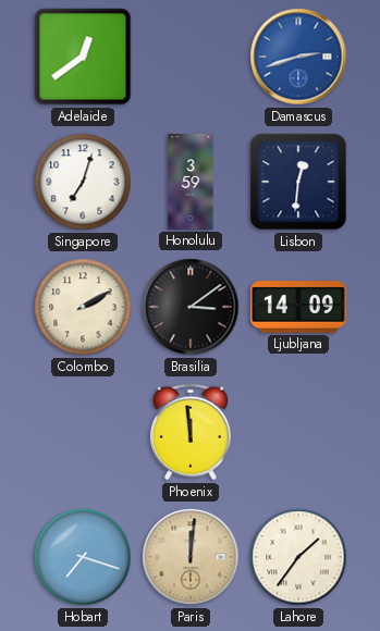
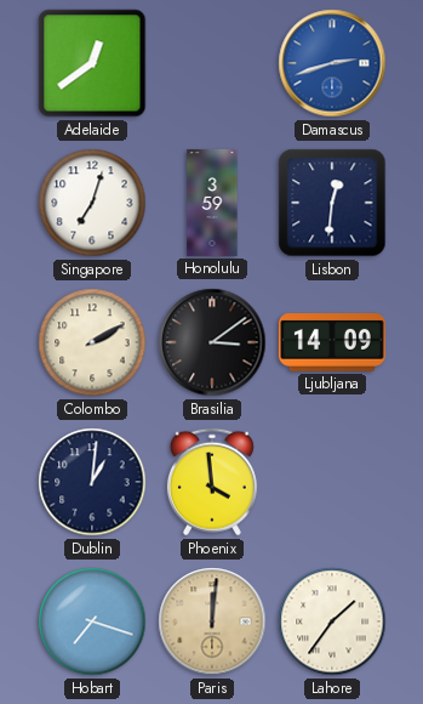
Dublin: none -> 1:01 (92, 482)
Phoenix: 11:59 -> 3:59 (212, 482)
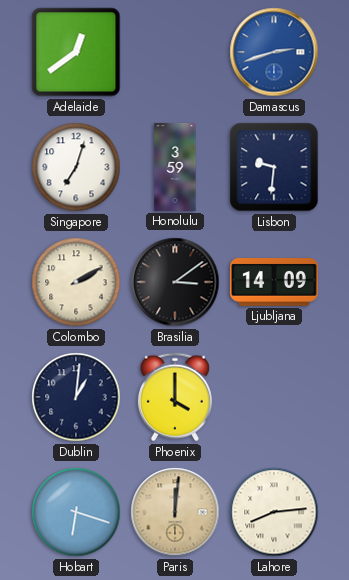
Lisbon: 12:31 -> 9:31 (274, 167)
Phoenix: 3:59 -> 4:00 (175, 397)
Hobart: 7:18 -> 6:18 (76, 512)
Lahore: 1:36 -> 8:14 (274, 512)
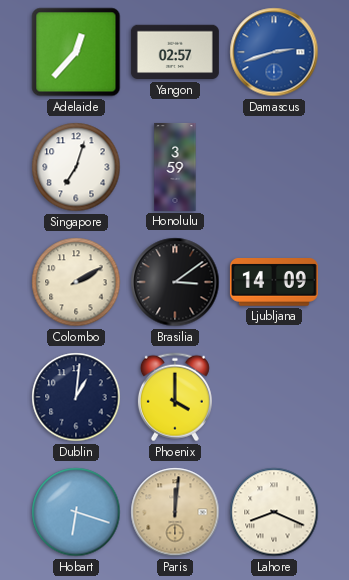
Adelaide: 12:39 -> 12:37 (76, 52)
Yangon: none -> 02:57 (175, 52)
Lisbon: 9:31 -> none (274, 167)
Lahore: 8:14 -> 8:19 (274, 512)
